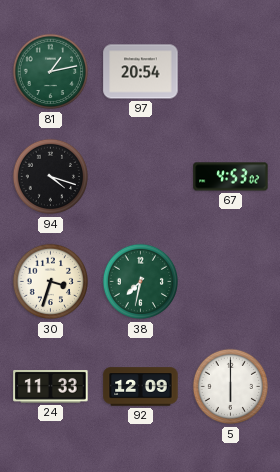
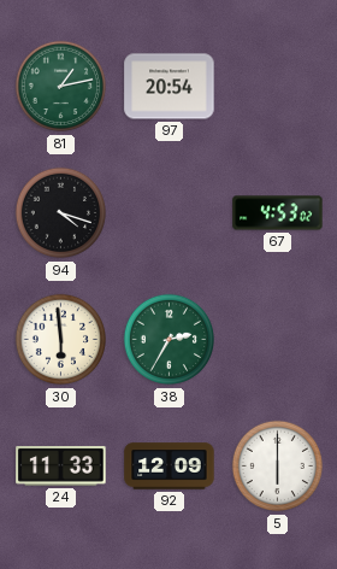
30: 3:33 -> 5:59 (61, 340)
38: 7:32 -> 2:35 (170, 340)
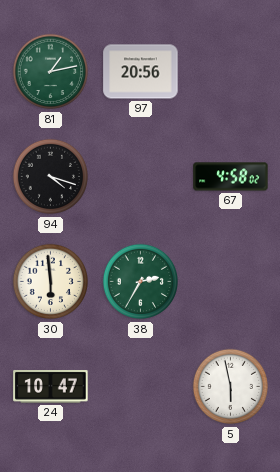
97: 20:54 -> 20:56 (141, 72)
67: 4:53 -> 4:58 (231, 177)
24: 11:33 -> 10:47 (51, 387)
92: 12:09 -> none (170, 467)
5: 6:00 -> 5:58 (231, 387)
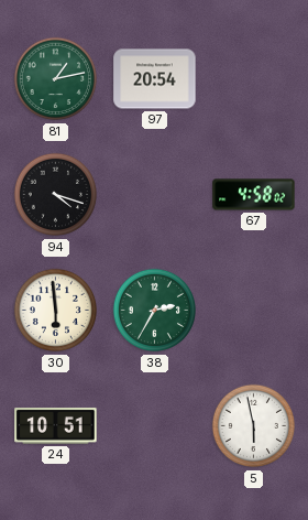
97: 20:56 -> 20:54 (155, 79)
24: 10:47 -> 10:51 (56, 426)
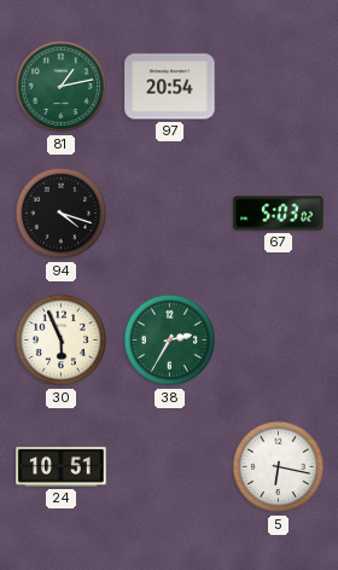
67: 4:58 -> 5:03 (279, 214)
30: 5:59 -> 5:56 (62, 341)
5: 5:58 -> 6:17 (279, 467)
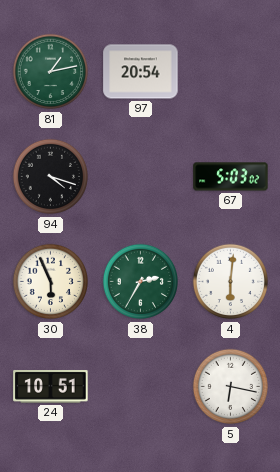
4: none -> 6:01 (231, 282)
